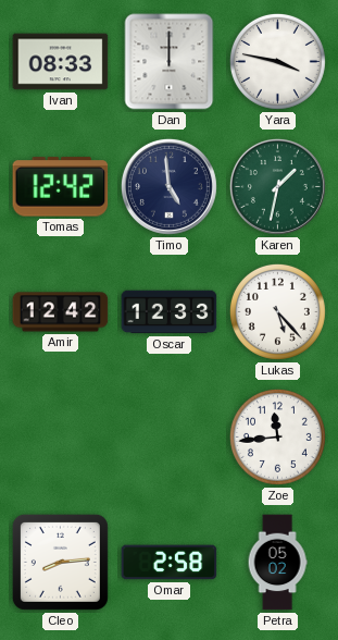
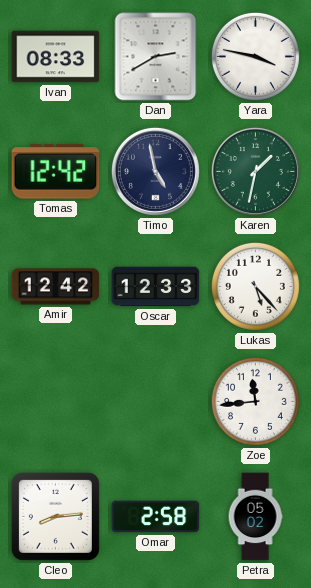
Dan: 12:00 -> 2:40 (156, 57)
Timo: 4:59 -> 4:58 (155, 171)
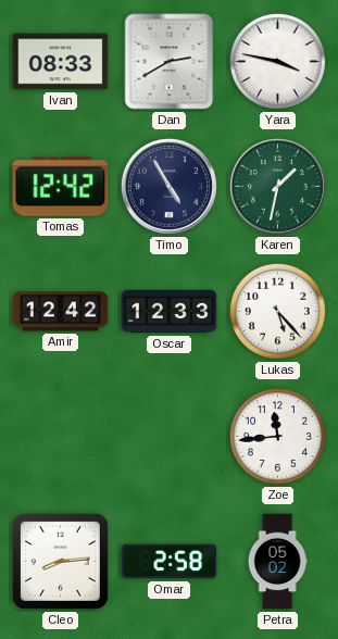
Timo: 4:58 -> 4:55 (168, 186)
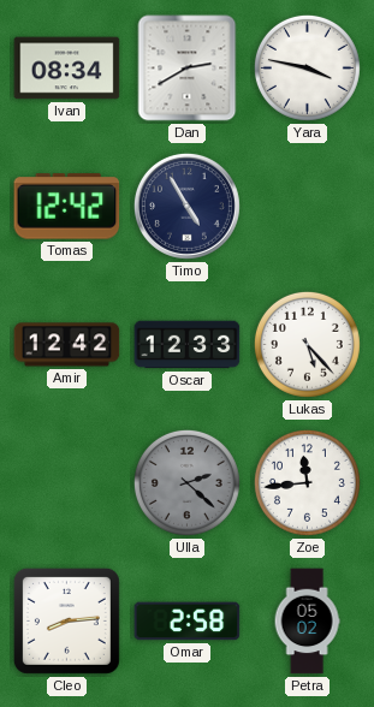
Ivan: 08:33 -> 08:34 (67, 69)
Karen: 1:32 -> none (277, 186)
Ulla: none -> 2:22 (186, 482)
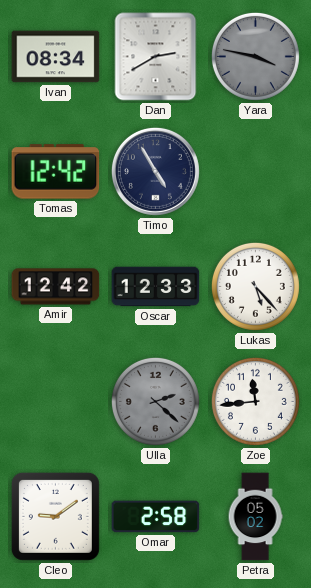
Yara dial: white -> grey (255, 56)
Cleo: 8:14 -> 9:09 (55, 516)
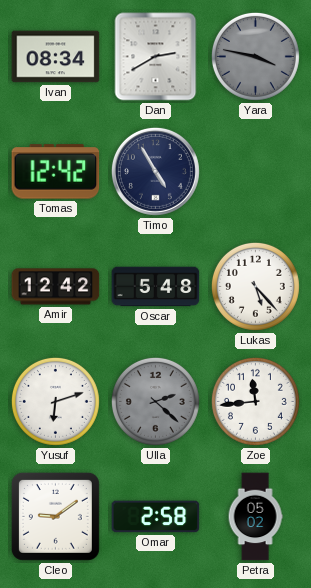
Oscar: 12:33 -> 5:48 (156, 287)
Yusuf: none -> 6:12 (55, 401)
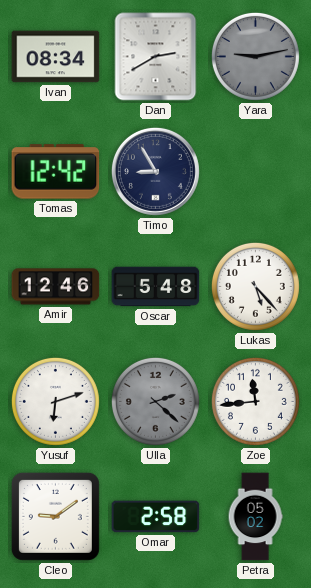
Yara: 3:47 -> 9:13 (255, 56)
Timo: 4:55 -> 8:55 (155, 171)
Amir: 12:42 -> 12:46 (56, 287)
